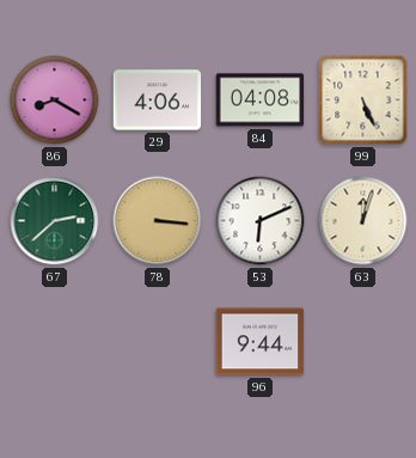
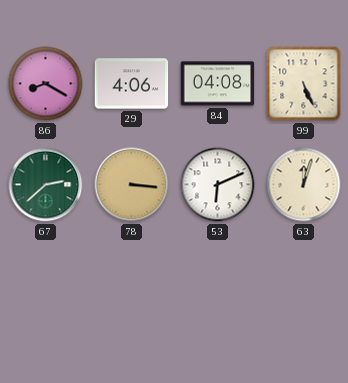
96: 9:44 -> none (261, 342)
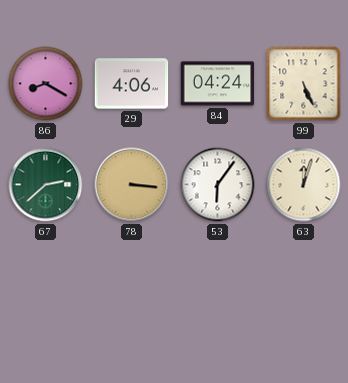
84: 04:08 -> 04:24 (218, 84)
53: 6:11 -> 6:06 (218, 185)
